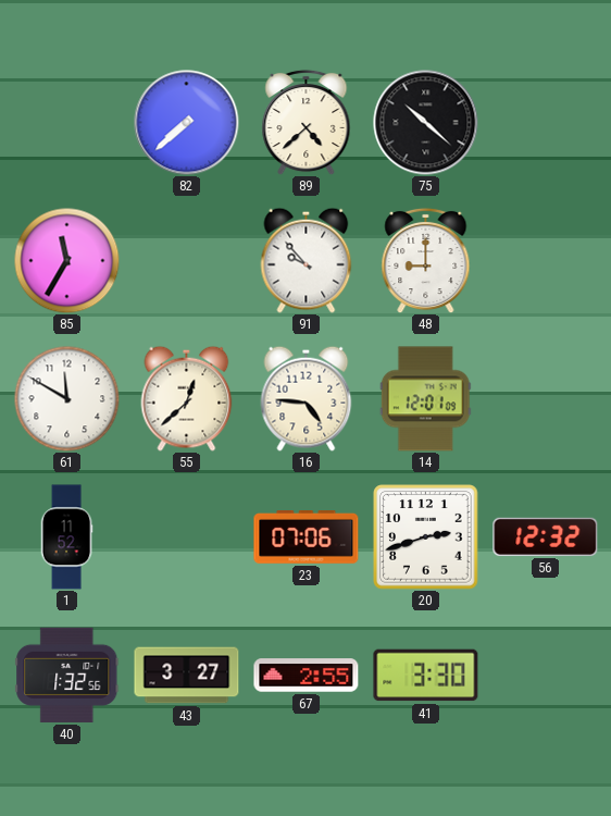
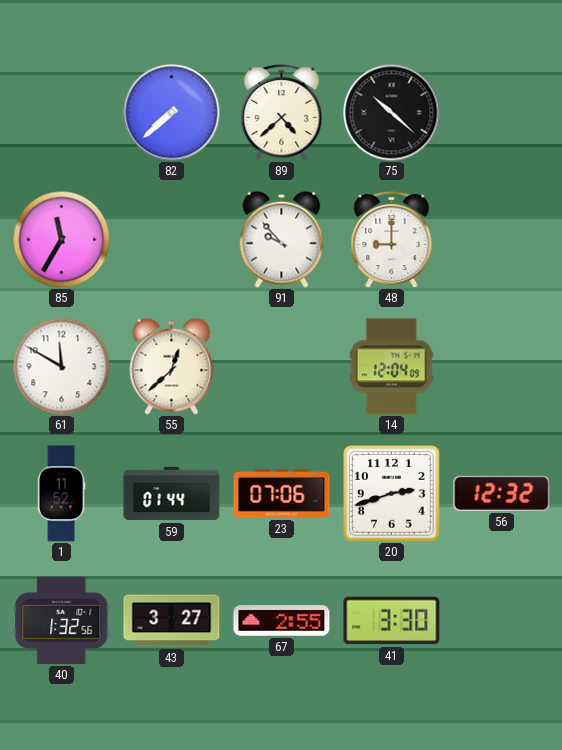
16: 4:46 -> none (307, 398)
14: 12:01 -> 12:04 (391, 367)
59: none -> 01:44 (172, 494)
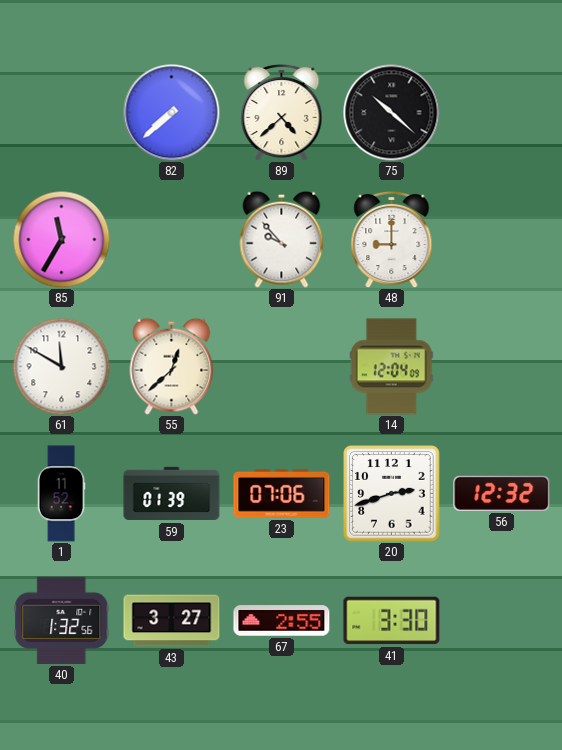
59: 01:44 -> 01:39 (172, 494)
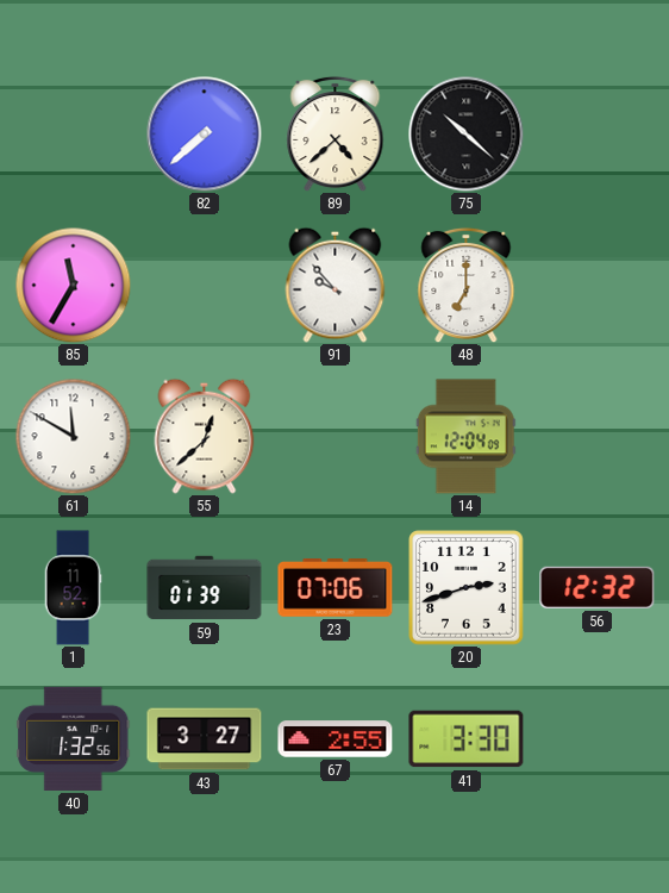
48: 9:00 -> 7:00 (467, 285)
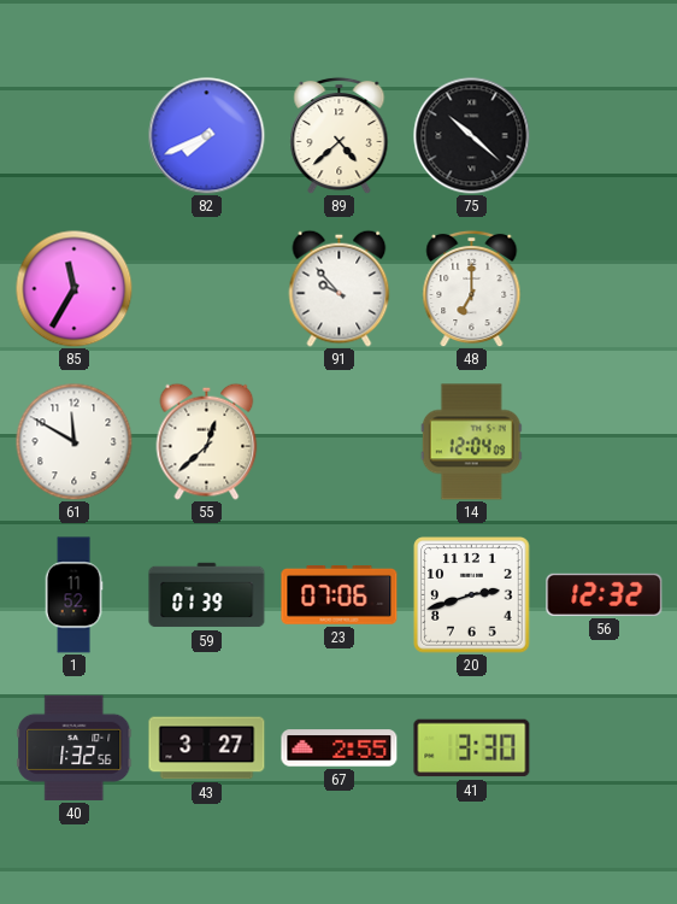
82: 7:38 -> 7:41 (207, 136)
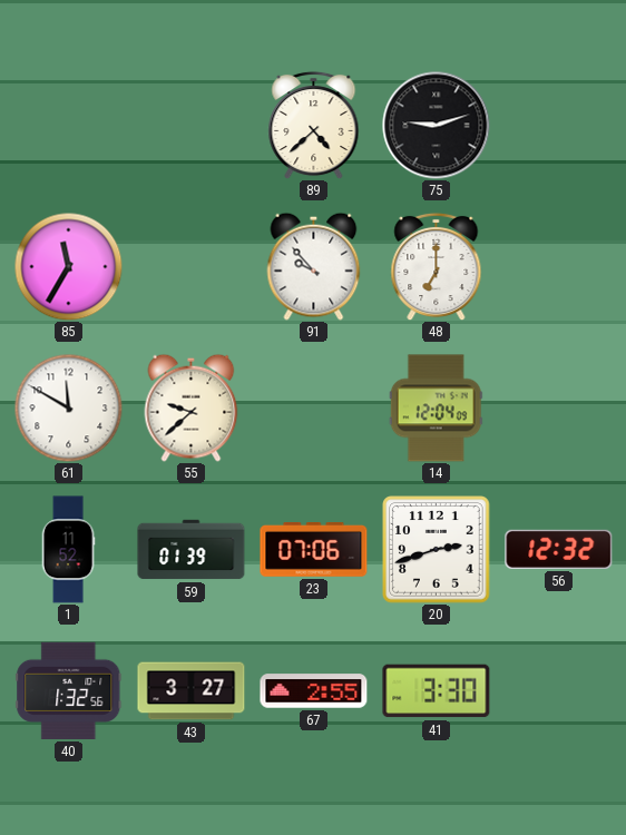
82: 7:41 -> none (207, 136)
75: 10:22 -> 9:12 (437, 126)
55: 12:38 -> 9:38 (192, 407)
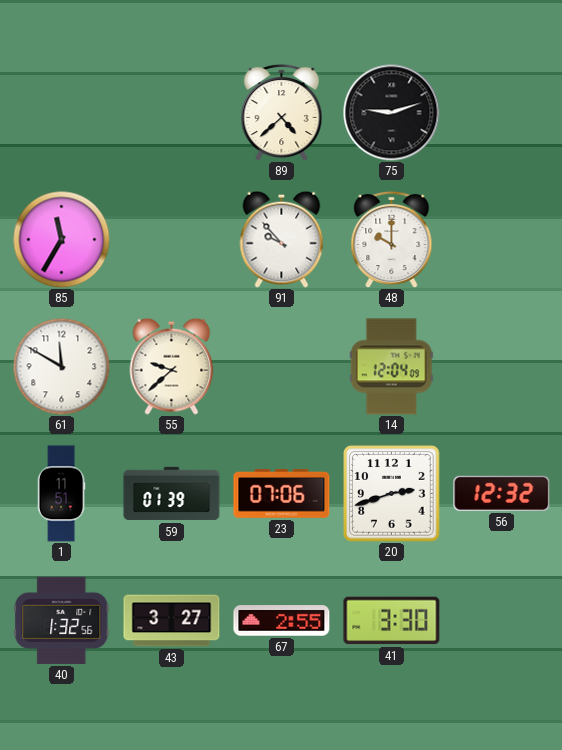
48: 7:00 -> 10:00 (392, 239)
1: 11:52 -> 11:51 (61, 494)
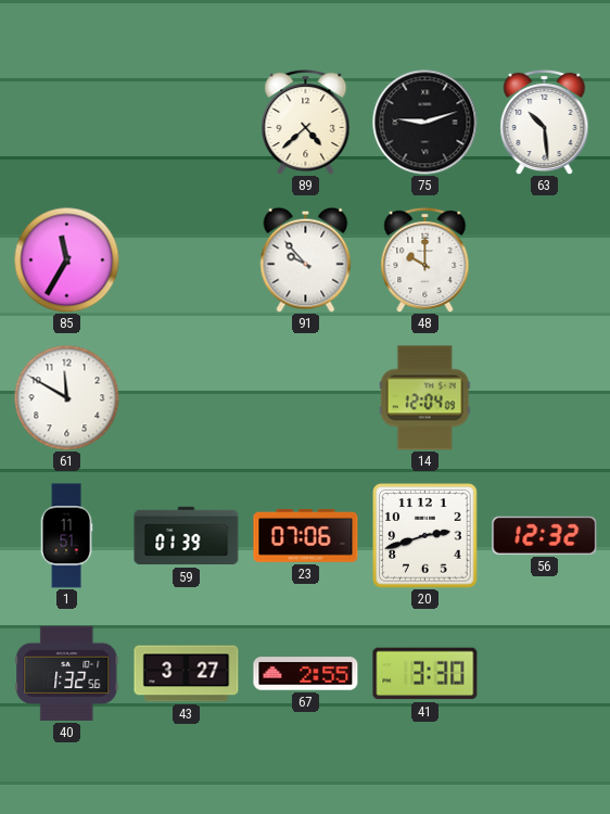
63: none -> 10:29 (545, 122)
55: 9:38 -> none (172, 366)
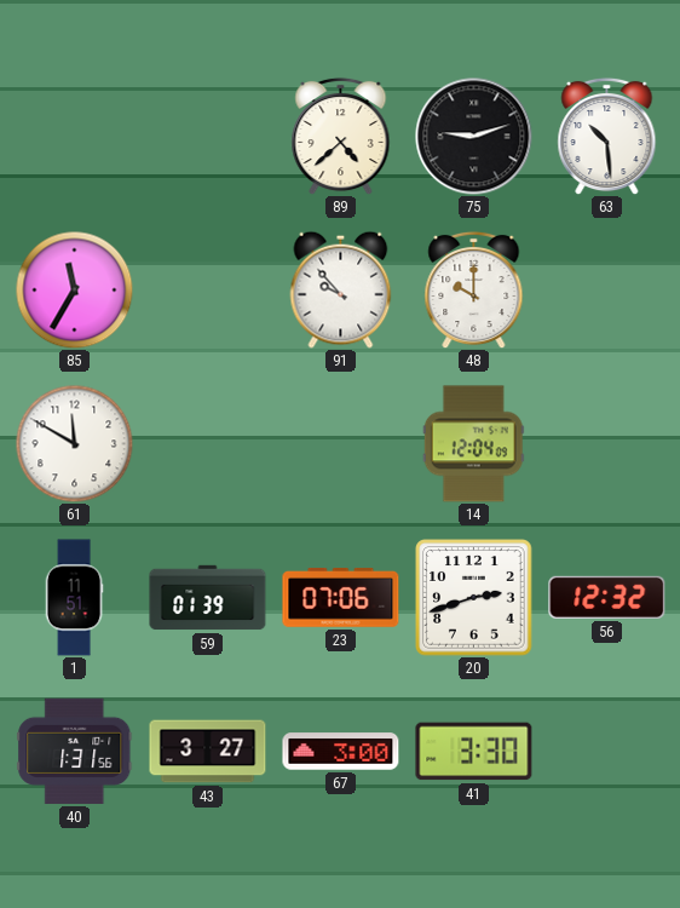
40: 1:32 -> 1:31 (75, 751)
67: 2:55 -> 3:00 (341, 752)
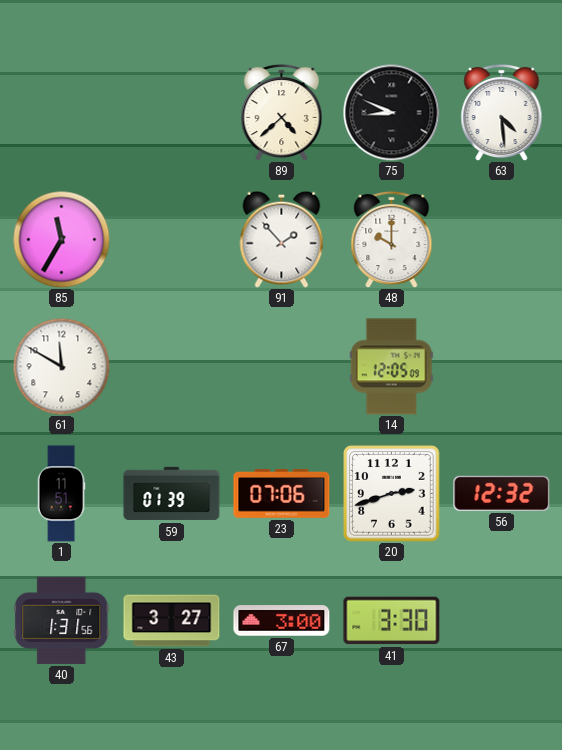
75: 9:12 -> 8:49 (392, 113)
63: 10:29 -> 4:29 (502, 112)
91: 9:53 -> 1:53 (282, 239)
14: 12:04 -> 12:05 (391, 367)
